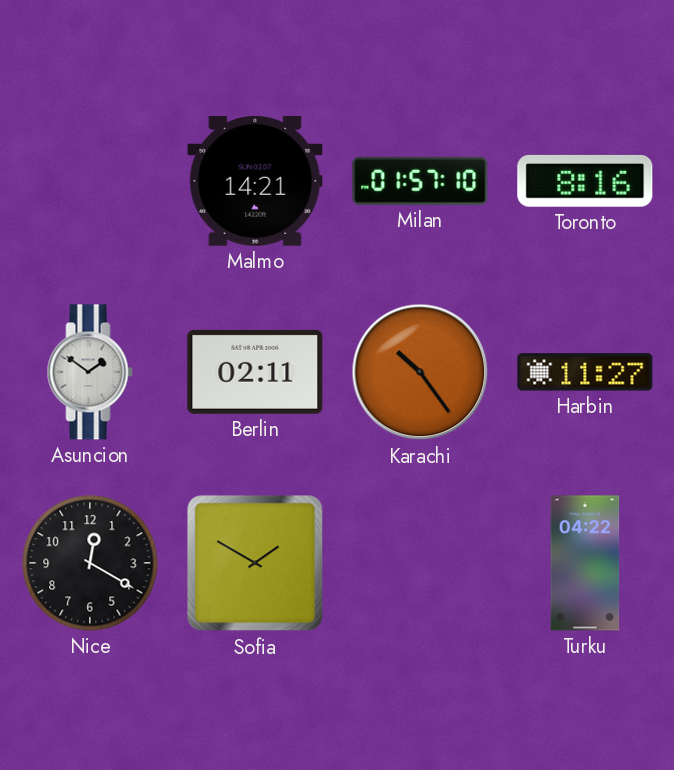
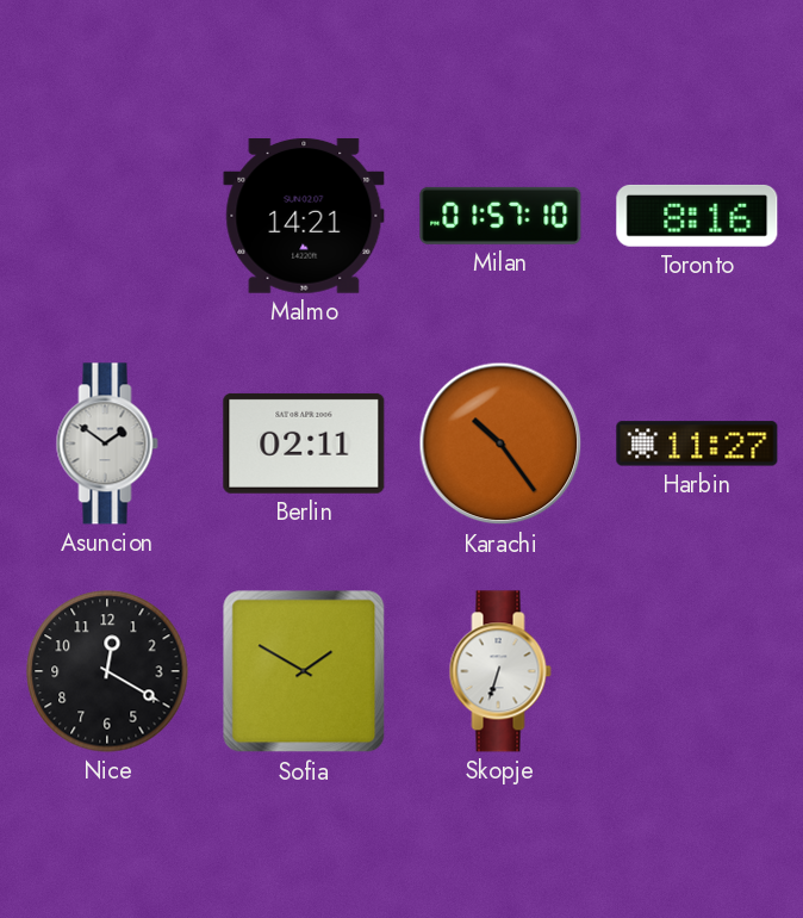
Skopje: none -> 6:33 (500, 671)
Turku: 04:22 -> none (585, 563)
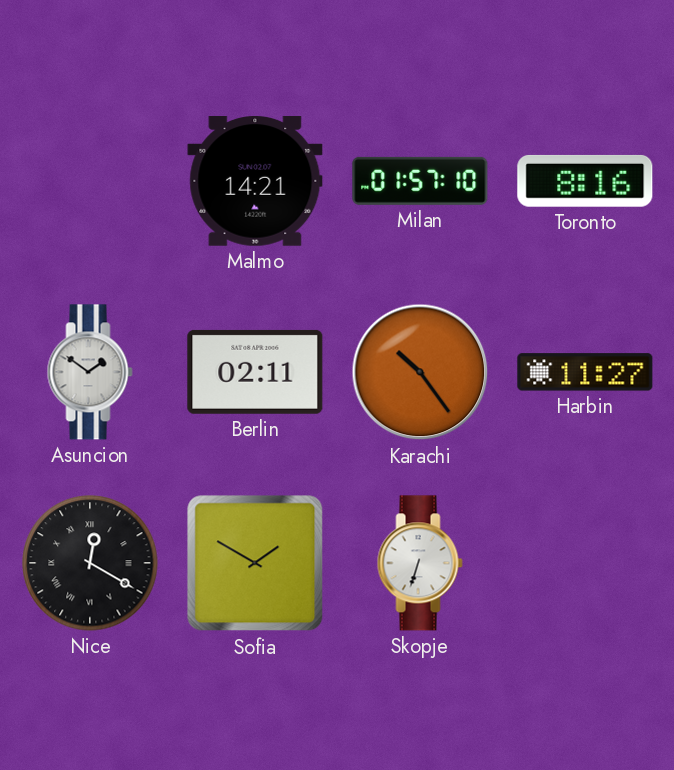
Nice numerals: Arabic -> Roman (90, 563)
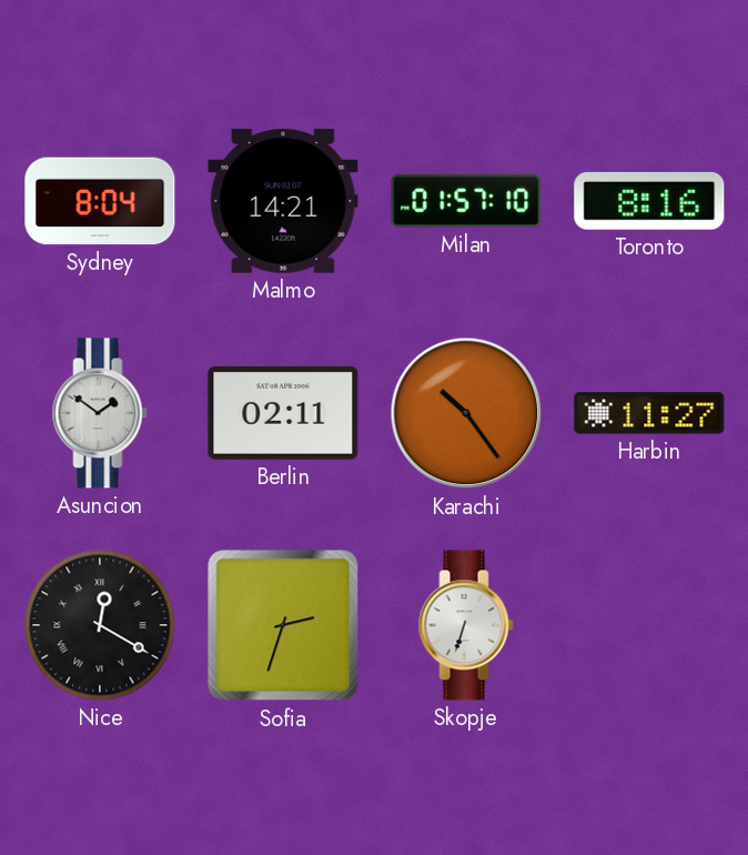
Sydney: none -> 8:04 (100, 201)
Sofia: 1:50 -> 2:33 (283, 625)
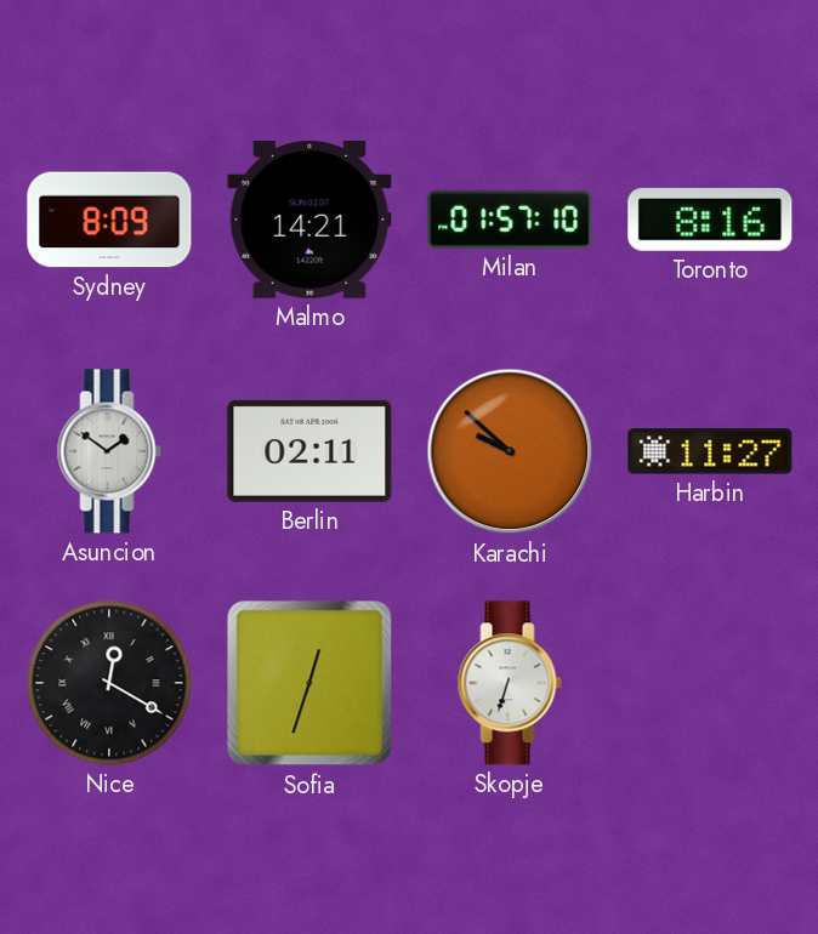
Sydney: 8:04 -> 8:09 (109, 220)
Karachi: 10:24 -> 9:52 (510, 451)
Sofia: 2:33 -> 12:33 (309, 683)
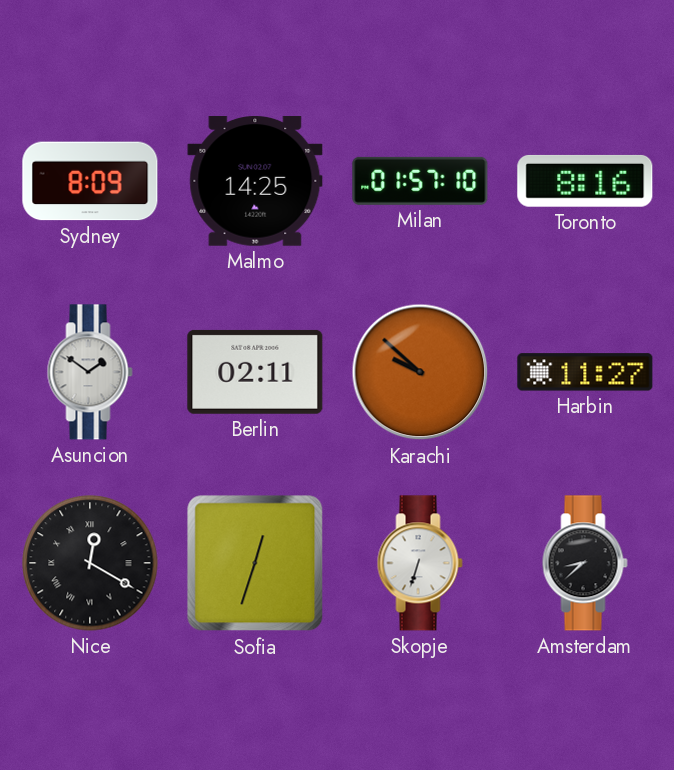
Malmo: 14:21 -> 14:25 (255, 182)
Amsterdam: none -> 8:38 (585, 563)
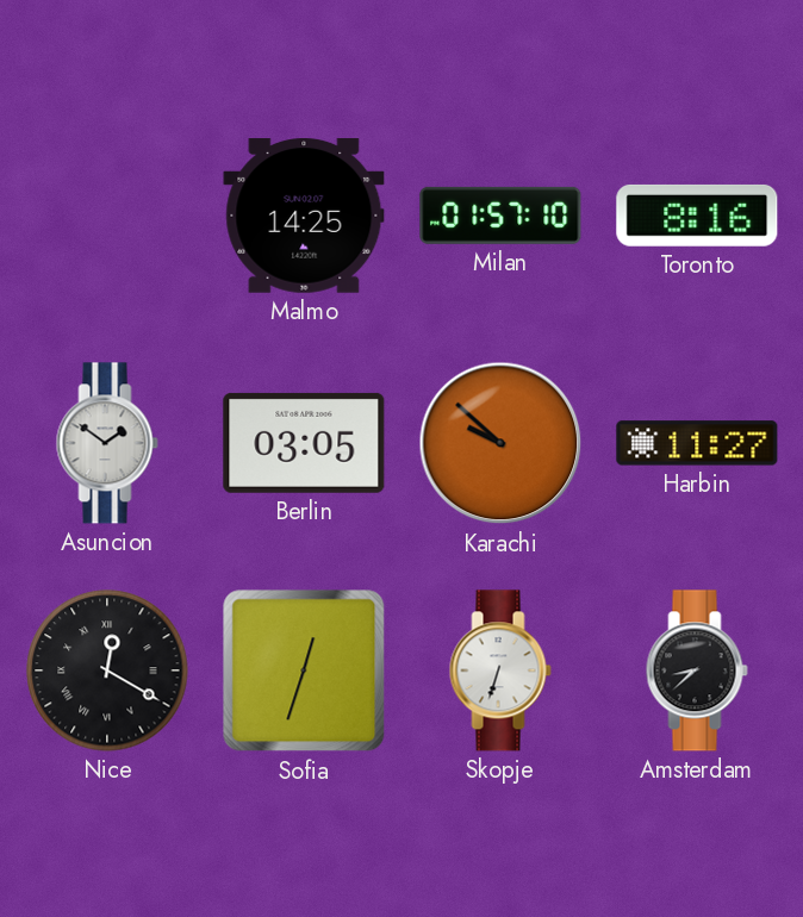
Sydney: 8:09 -> none (90, 181)
Berlin: 02:11 -> 03:05 (304, 443)
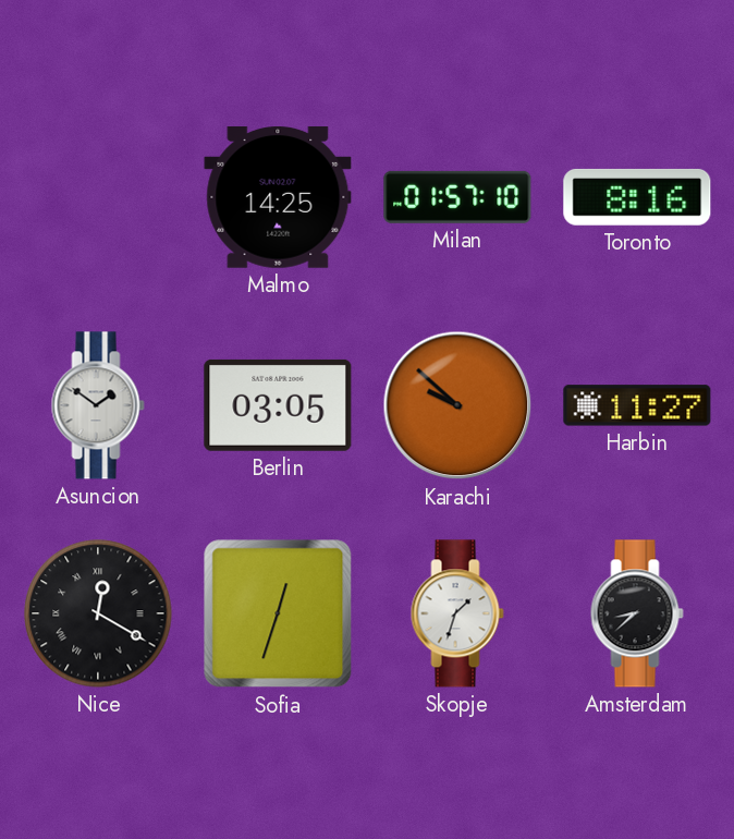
Skopje: 6:33 -> 1:33 (457, 613)
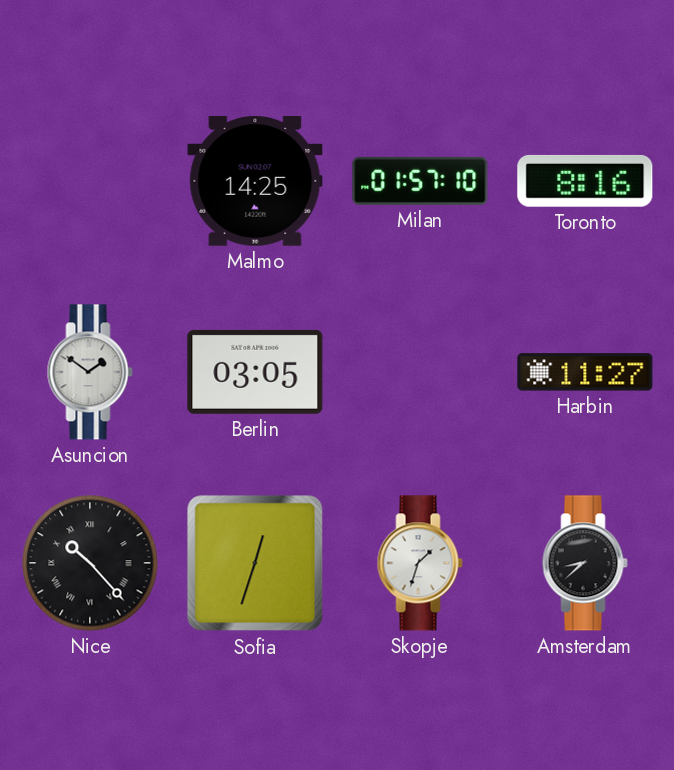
Karachi: 9:52 -> none (457, 405)
Nice: 12:20 -> 10:23 (90, 563)
